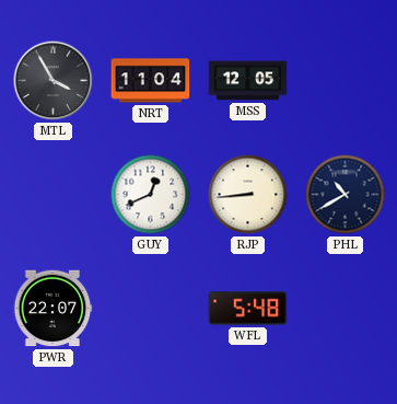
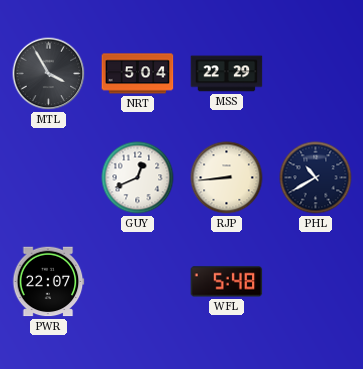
NRT: 11:04 -> 5:04 (138, 74)
MSS: 12:05 -> 22:29 (227, 74)
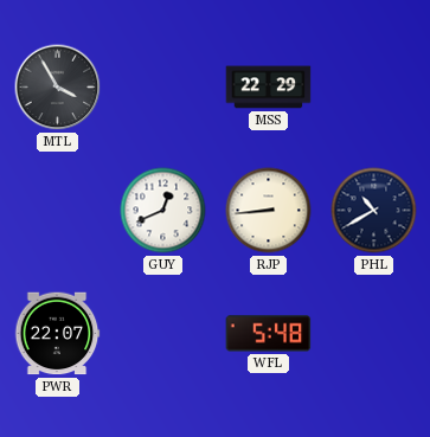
NRT: 5:04 -> none (138, 74)
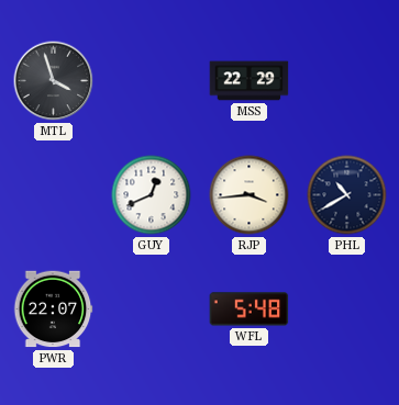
MTL: 3:55 -> 3:57 (54, 81)
RJP: 8:44 -> 3:44 (250, 195)
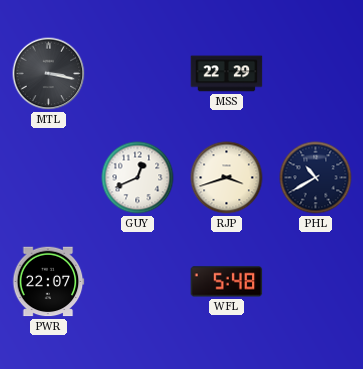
MTL: 3:57 -> 3:17 (49, 74)
RJP: 3:44 -> 3:42 (227, 178)
